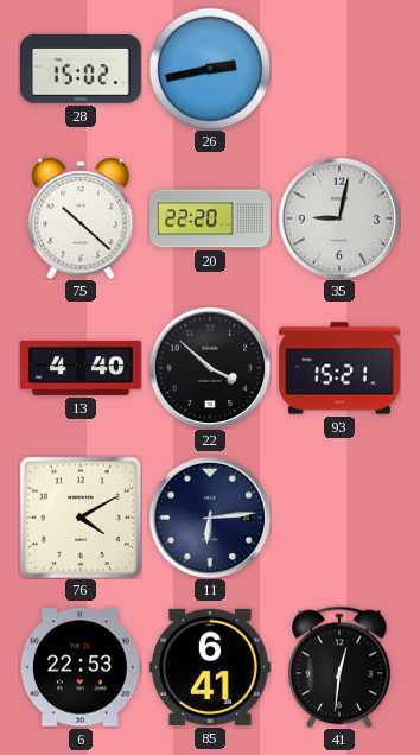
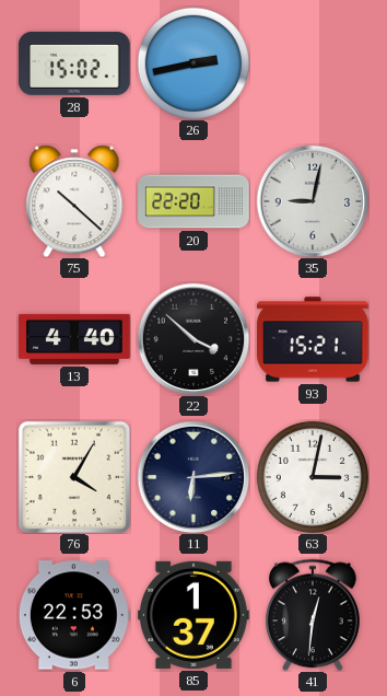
76: 4:10 -> 4:05 (73, 476)
63: none -> 3:02 (313, 477)
85: 6:41 -> 1:37 (195, 615)
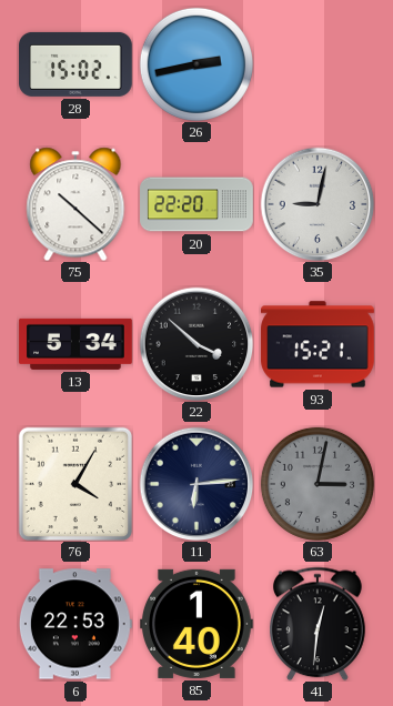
13: 4:40 -> 5:34 (75, 344)
63 dial: white -> grey (318, 484)
85: 1:37 -> 1:40 (198, 624)
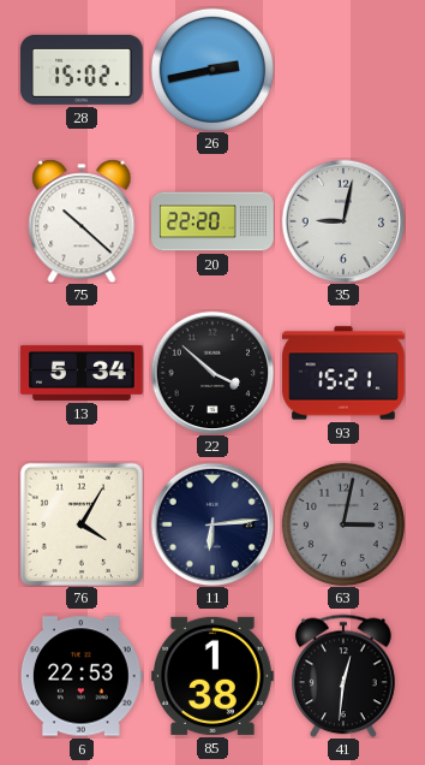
85: 1:40 -> 1:38 (214, 676)
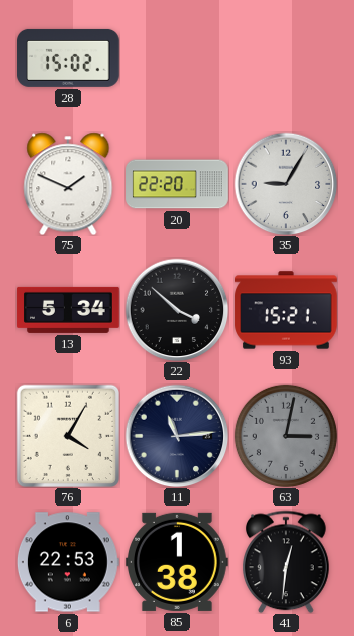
26: 2:43 -> none (212, 70)
75: 10:22 -> 1:49 (68, 184)
35: 9:02 -> 9:05 (286, 184)
11: 6:14 -> 11:14 (177, 436)
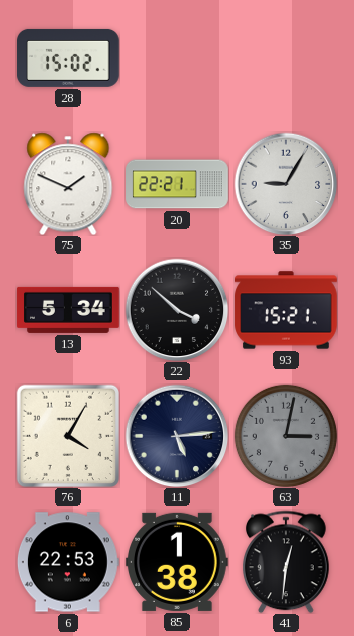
20: 22:20 -> 22:21 (177, 184)
11: 11:14 -> 5:14 (177, 436)
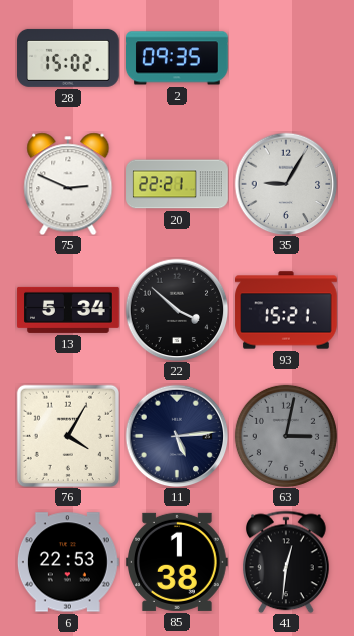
2: none -> 09:35 (178, 58)
75: 1:49 -> 2:49 (68, 184)
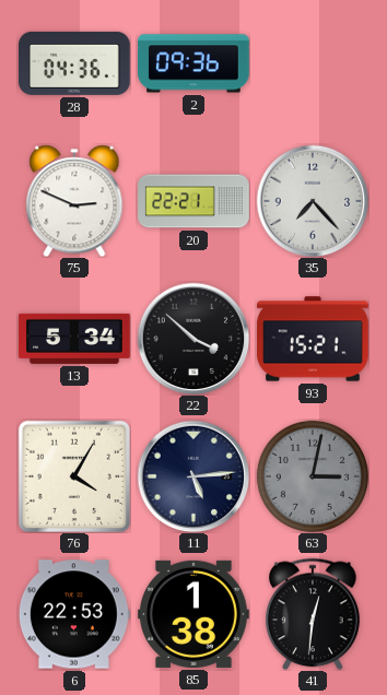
28: 15:02 -> 04:36 (75, 63)
2: 09:35 -> 09:36 (195, 63)
35: 9:05 -> 7:23 (313, 201)
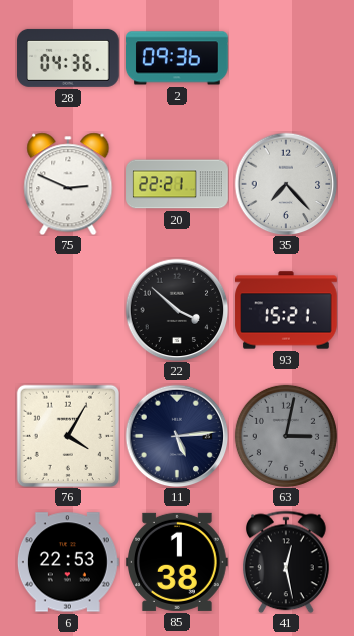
13: 5:34 -> none (74, 339)
41: 12:31 -> 12:28 (287, 562)
